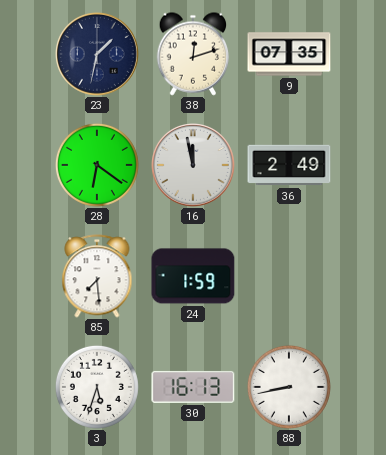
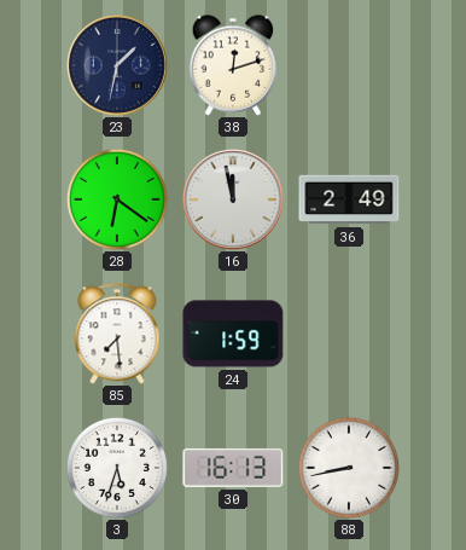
9: 07:35 -> none (289, 54)
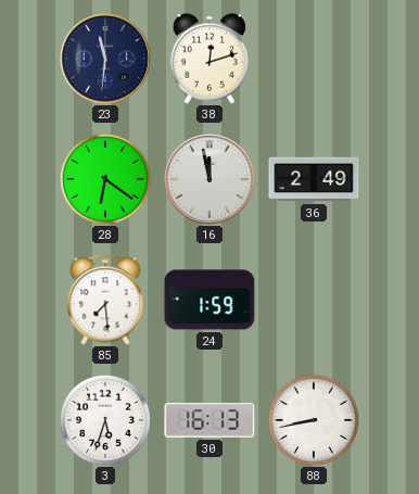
23: 1:32 -> 11:31 (106, 60)
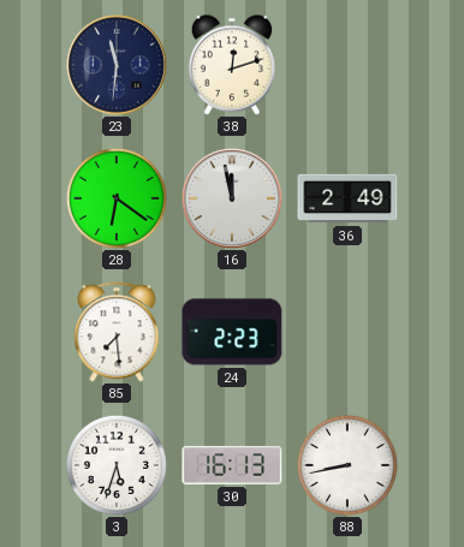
24: 1:59 -> 2:23 (232, 332)
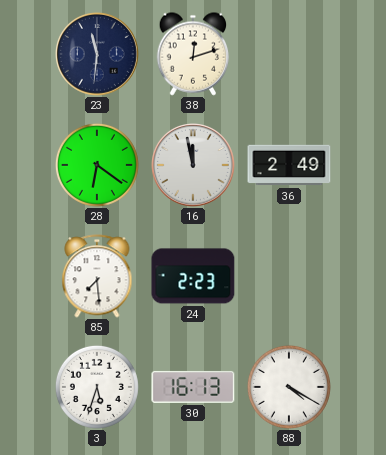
88: 8:43 -> 4:20 (289, 387)
